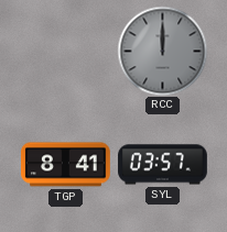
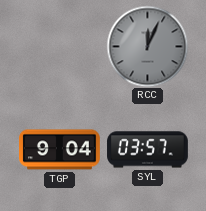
RCC: 12:00 -> 12:04 (147, 46)
TGP: 8:41 -> 9:04 (60, 150)
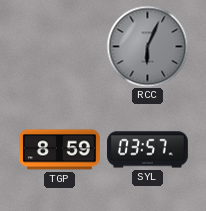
RCC: 12:04 -> 6:04 (147, 46)
TGP: 9:04 -> 8:59 (60, 150)
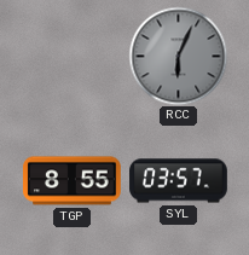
TGP: 8:59 -> 8:55 (73, 181)
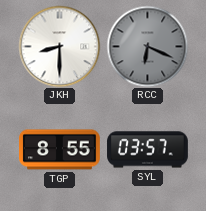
JKH: none -> 8:30 (59, 46)
RCC: 6:04 -> 6:19 (147, 46)
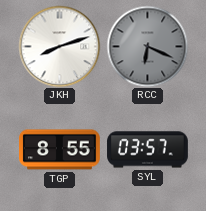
JKH: 8:30 -> 8:12 (59, 46)
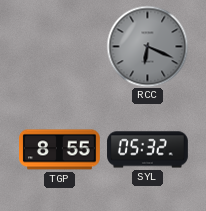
JKH: 8:12 -> none (59, 46)
SYL: 03:57 -> 05:32 (148, 150)
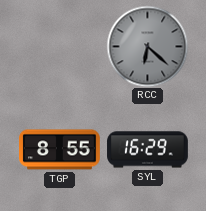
RCC: 6:19 -> 6:22 (147, 46)
SYL: 05:32 -> 16:29 (148, 150)
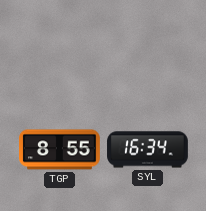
RCC: 6:22 -> none (147, 46)
SYL: 16:29 -> 16:34 (148, 150)
